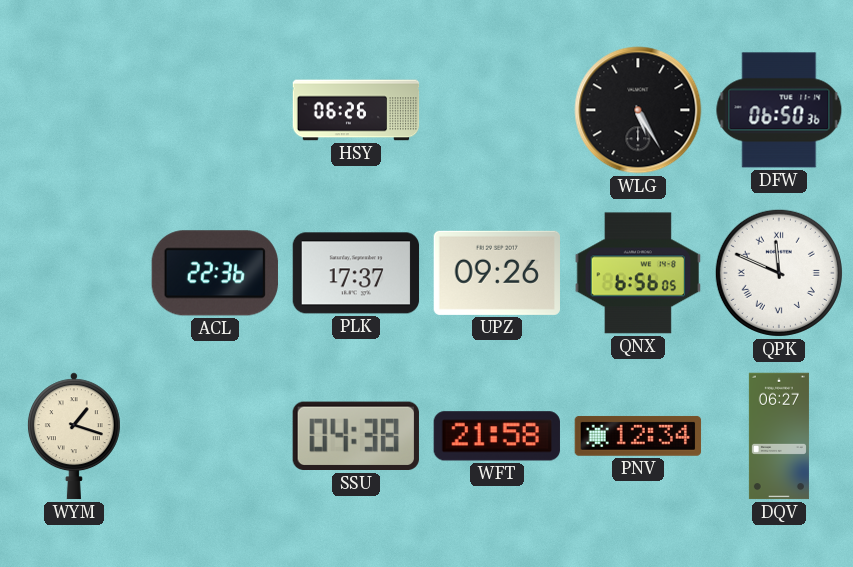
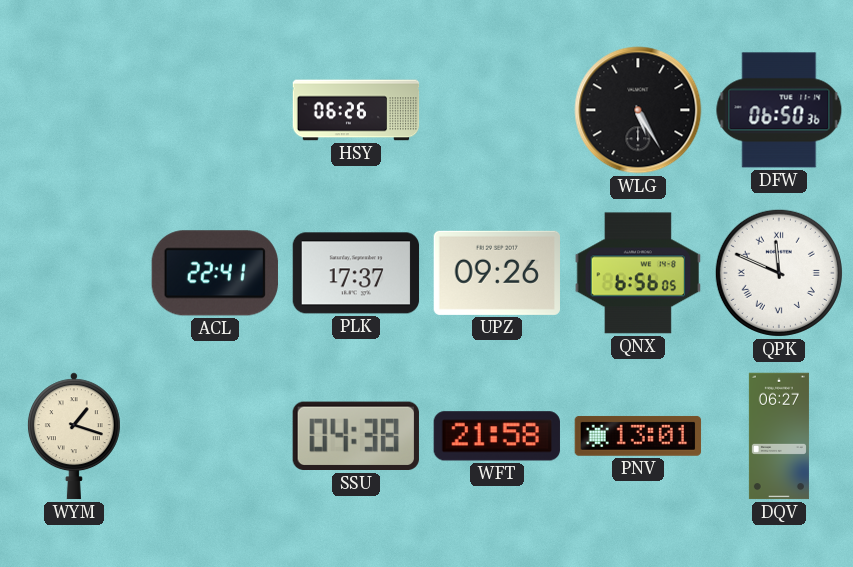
ACL: 22:36 -> 22:41 (215, 273)
PNV: 12:34 -> 13:01 (638, 436)
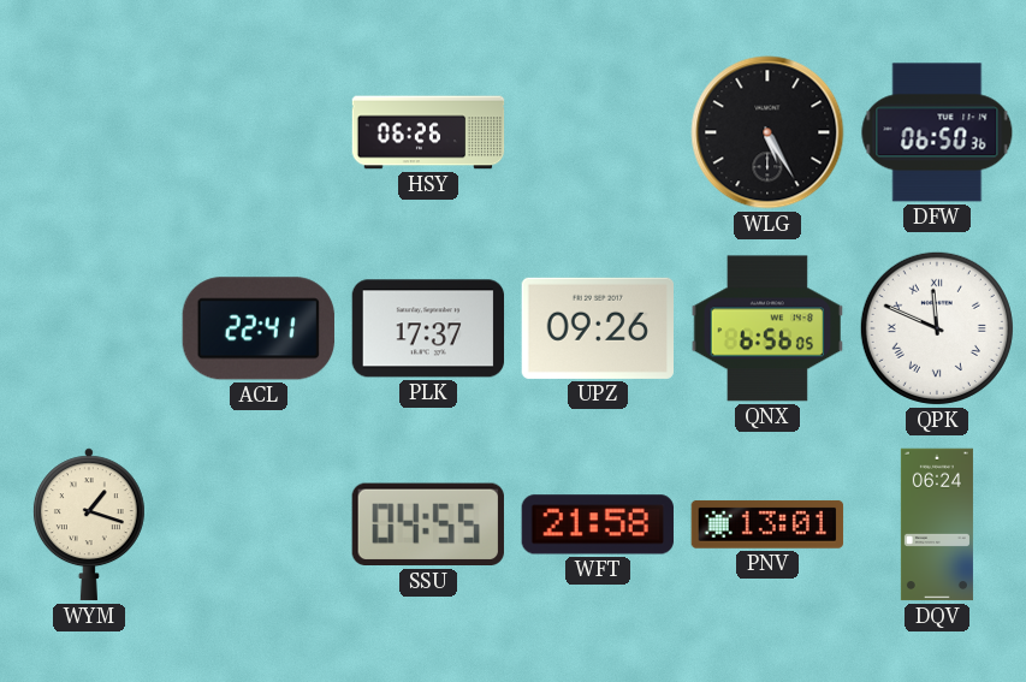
SSU: 04:38 -> 04:55 (428, 524)
DQV: 06:27 -> 06:24 (937, 524)
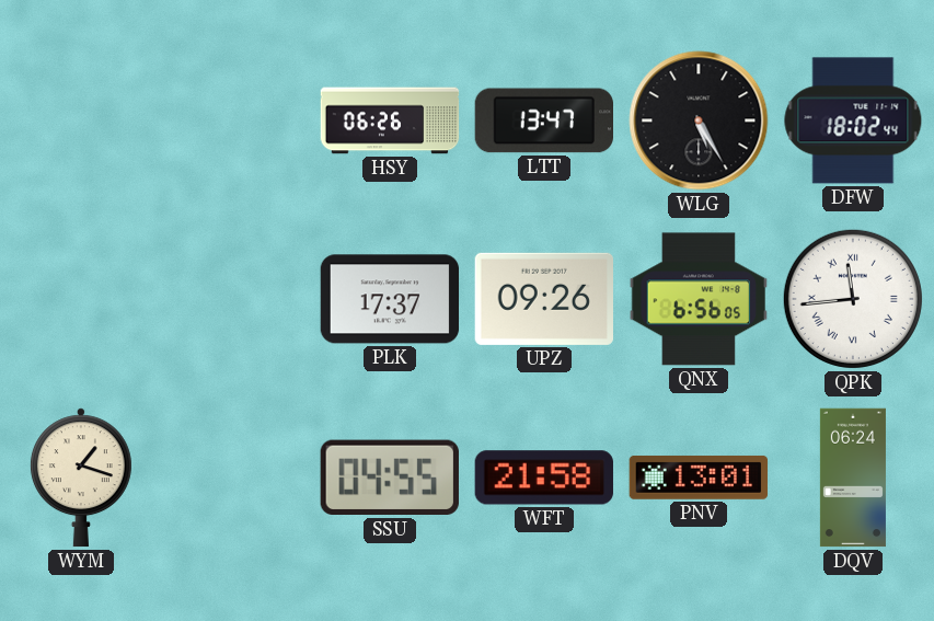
LTT: none -> 13:47 (543, 120)
DFW: 06:50 -> 18:02 (853, 120)
ACL: 22:41 -> none (259, 328)
QPK: 11:49 -> 11:44 (853, 299)
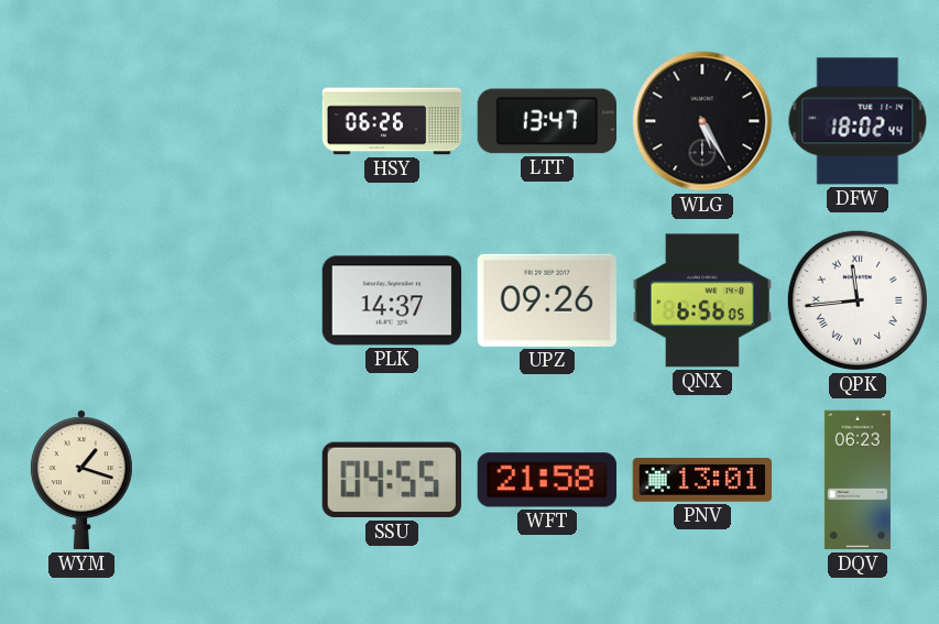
PLK: 17:37 -> 14:37 (392, 300)
DQV: 06:24 -> 06:23 (858, 480)
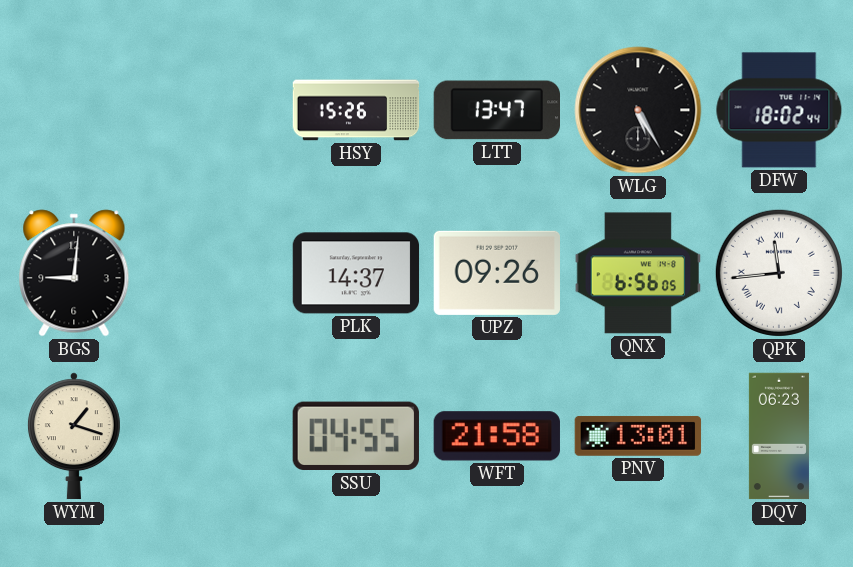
HSY: 06:26 -> 15:26 (356, 110)
BGS: none -> 9:01 (74, 273)
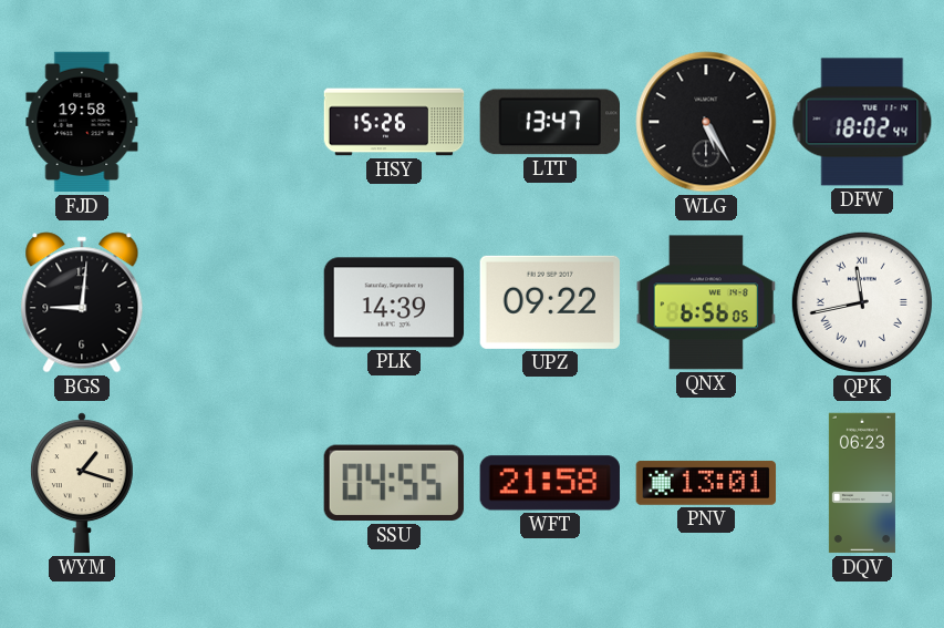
FJD: none -> 19:58 (82, 122)
PLK: 14:37 -> 14:39 (394, 302)
UPZ: 09:26 -> 09:22 (549, 302)
QPK: 11:44 -> 11:43 (862, 302)
